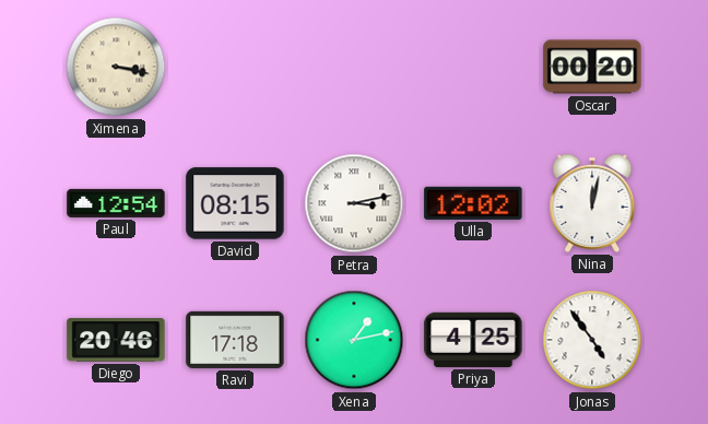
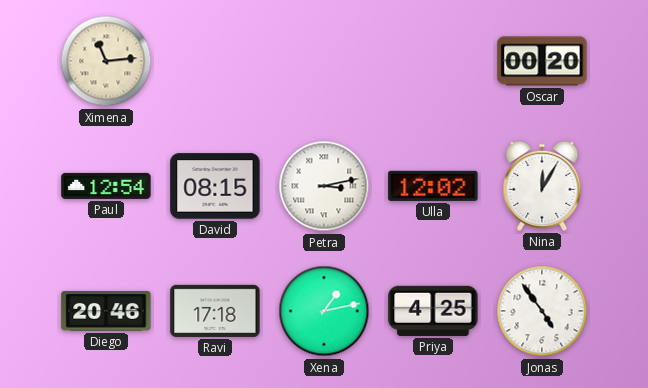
Ximena: 3:17 -> 11:14 (106, 61)
Nina: 12:02 -> 12:05 (542, 186)
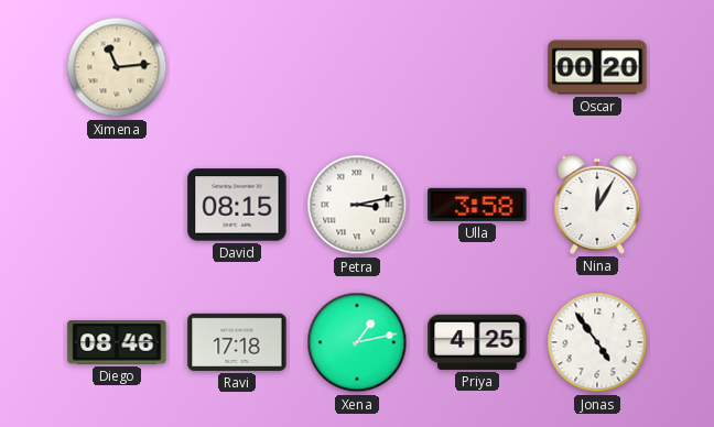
Paul: 12:54 -> none (106, 186)
Ulla: 12:02 -> 3:58 (477, 205)
Diego: 20:46 -> 08:46 (117, 342)
